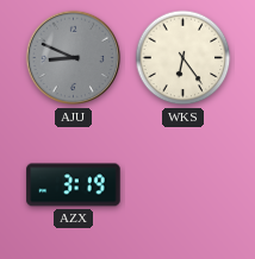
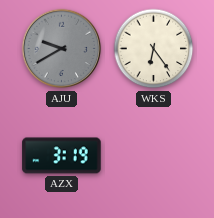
AJU: 8:49 -> 9:40 (62, 49)
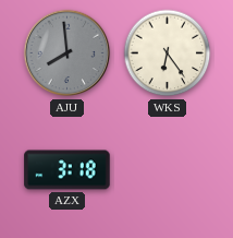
AJU: 9:40 -> 7:59 (68, 53)
AZX: 3:19 -> 3:18 (68, 170)
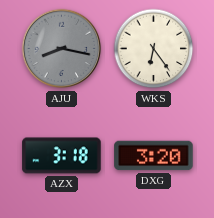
AJU: 7:59 -> 8:17 (62, 49)
DXG: none -> 3:20 (154, 156)
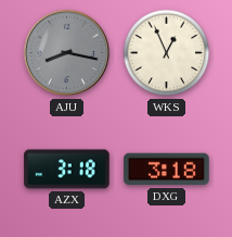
WKS: 6:24 -> 12:56 (167, 53)
DXG: 3:20 -> 3:18 (167, 170)
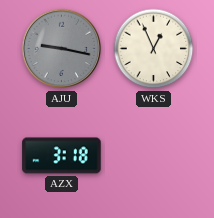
AJU: 8:17 -> 9:17 (62, 49)
DXG: 3:18 -> none (167, 170)
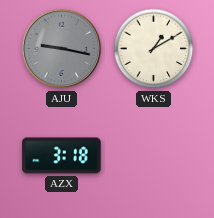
WKS: 12:56 -> 1:10 (154, 49)
